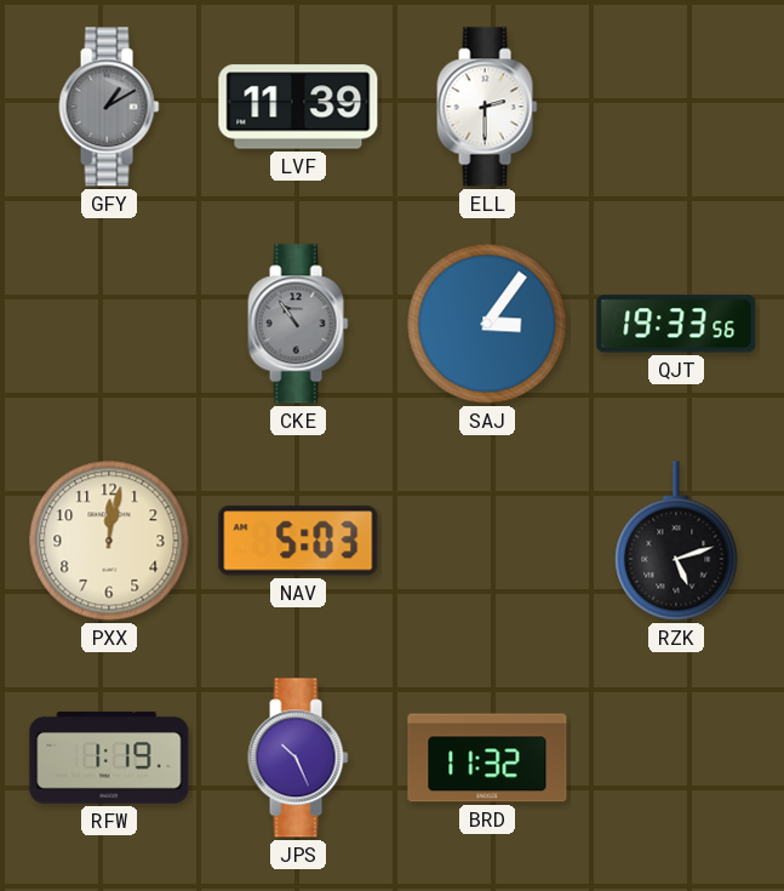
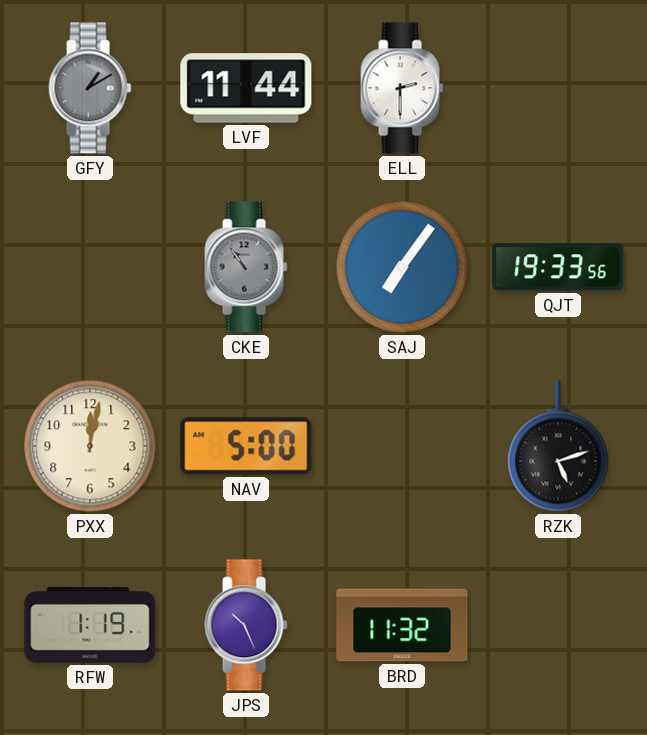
LVF: 11:39 -> 11:44 (246, 88)
SAJ: 3:06 -> 7:06 (402, 267)
NAV: 5:03 -> 5:00 (246, 446)
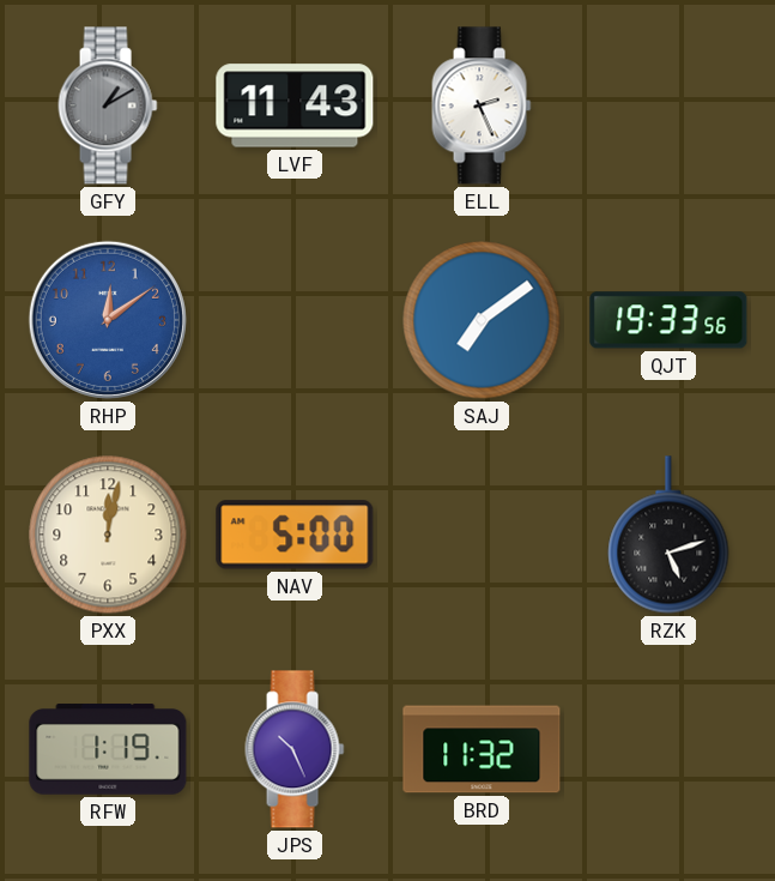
LVF: 11:44 -> 11:43 (295, 105)
ELL: 2:30 -> 2:26 (482, 105)
RHP: none -> 12:09 (108, 320)
CKE: 10:54 -> none (246, 267)
SAJ: 7:06 -> 7:09 (482, 320)
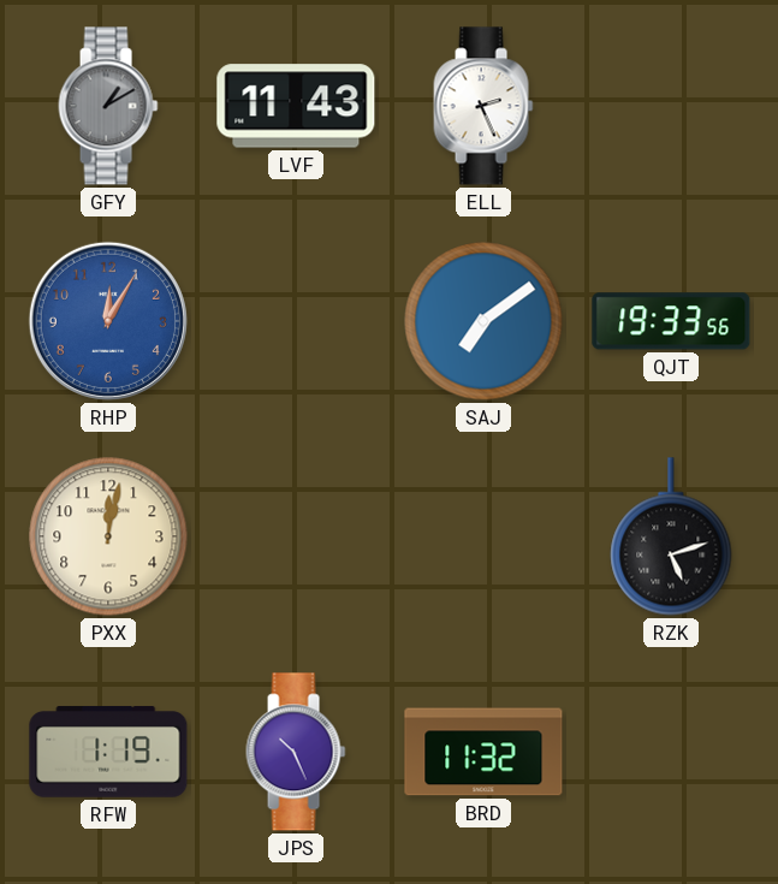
RHP: 12:09 -> 12:05 (108, 321)
NAV: 5:00 -> none (295, 535)
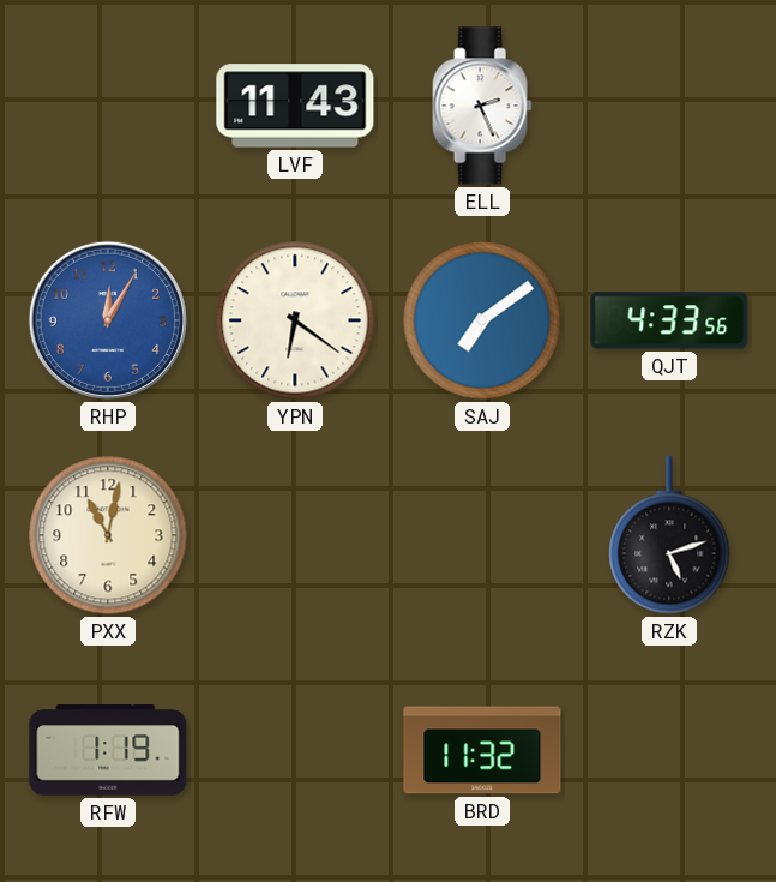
GFY: 1:10 -> none (108, 106)
YPN: none -> 6:21 (295, 320)
QJT: 19:33 -> 4:33 (669, 320)
PXX: 12:02 -> 11:02 (108, 535)
JPS: 10:26 -> none (296, 752)
